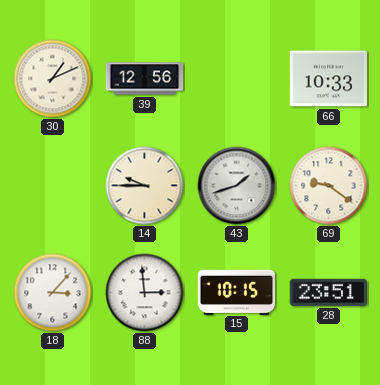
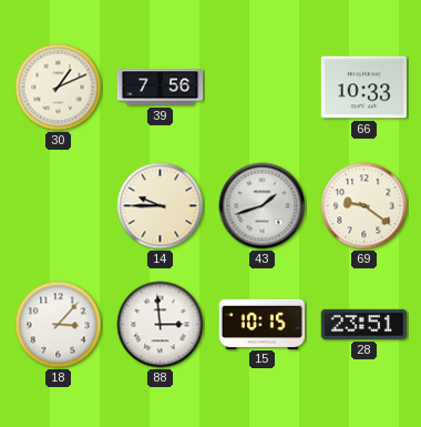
39: 12:56 -> 7:56 (161, 88)
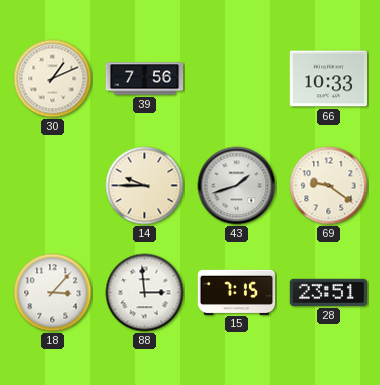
15: 10:15 -> 7:15 (237, 292)
